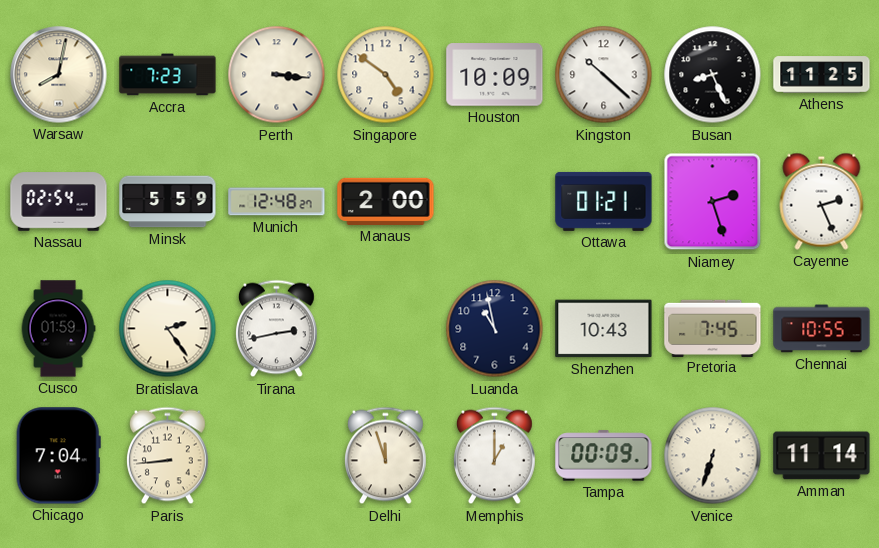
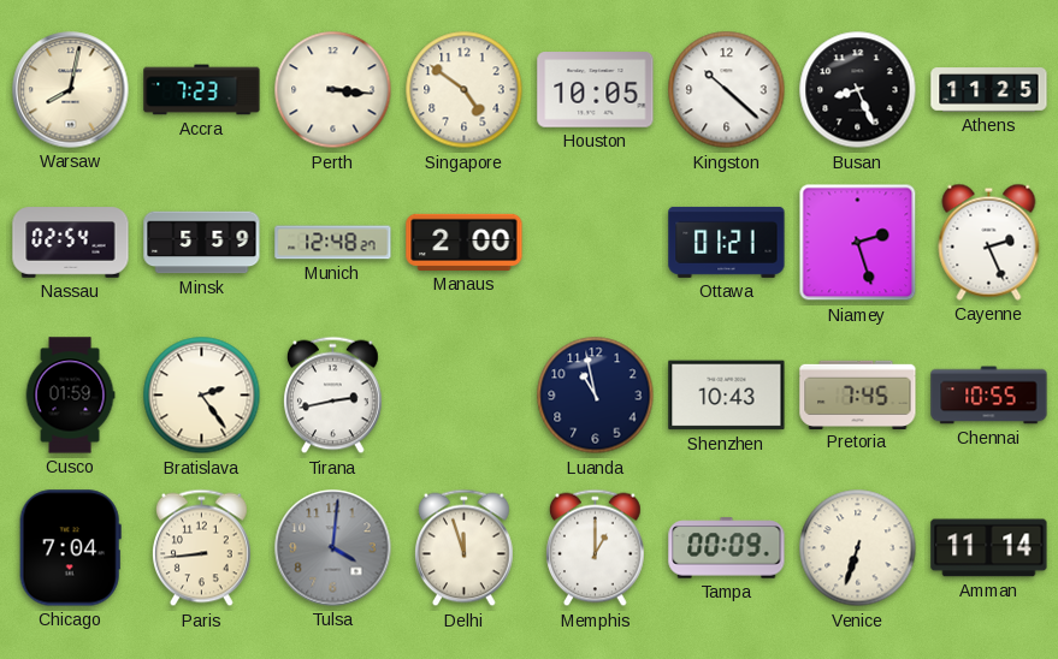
Houston: 10:09 -> 10:05 (596, 90)
Tulsa: none -> 4:01 (333, 548)
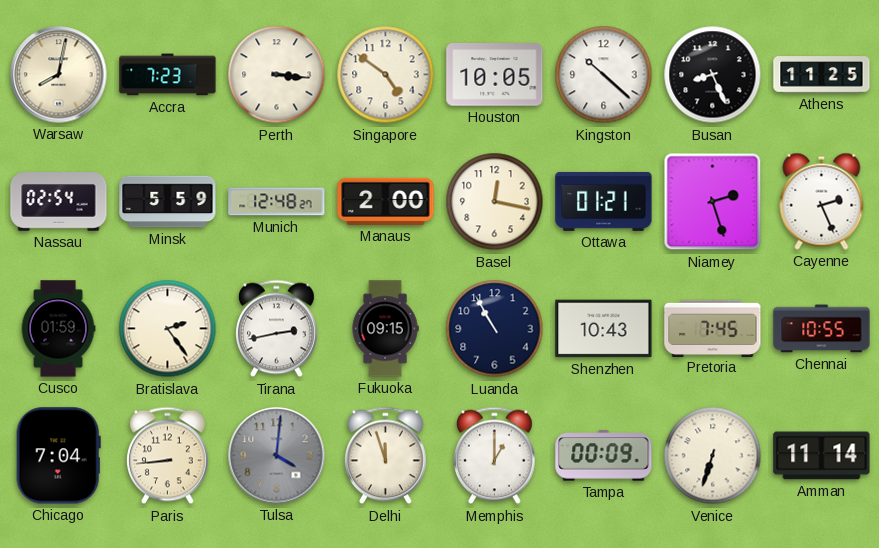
Basel: none -> 12:17 (495, 202)
Fukuoka: none -> 09:15 (385, 329)
Luanda: 10:58 -> 10:55 (495, 329)
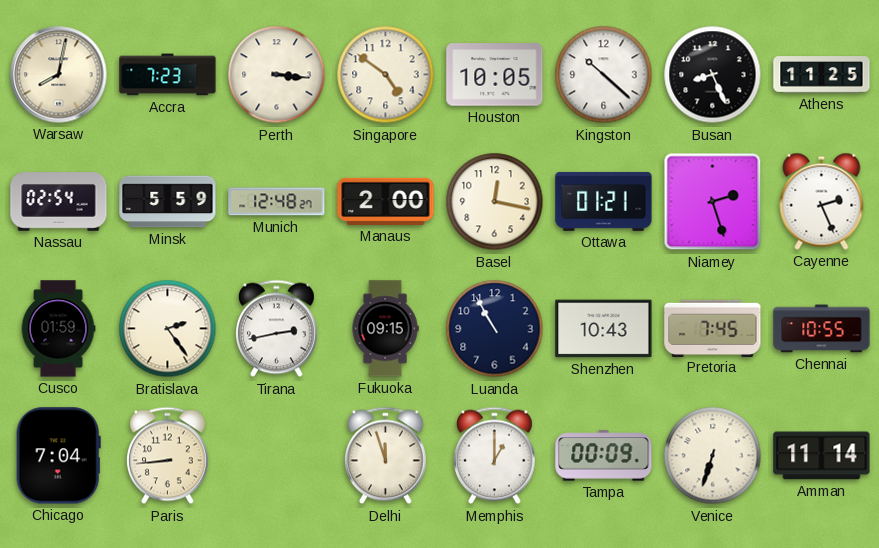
Tulsa: 4:01 -> none (277, 456)
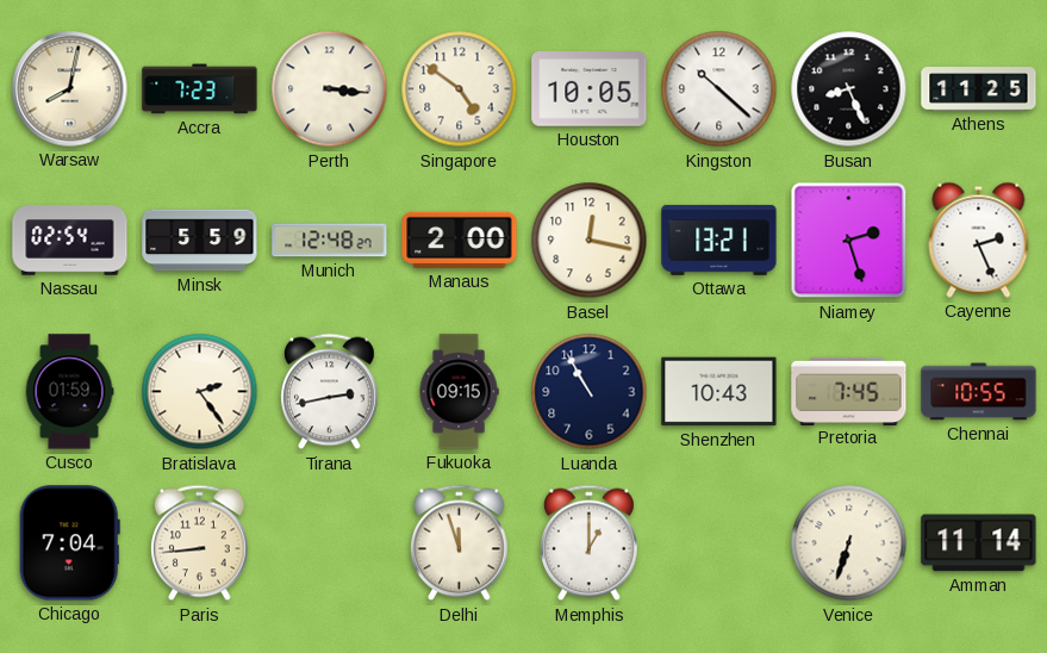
Ottawa: 01:21 -> 13:21 (719, 240)
Tampa: 00:09 -> none (604, 456)
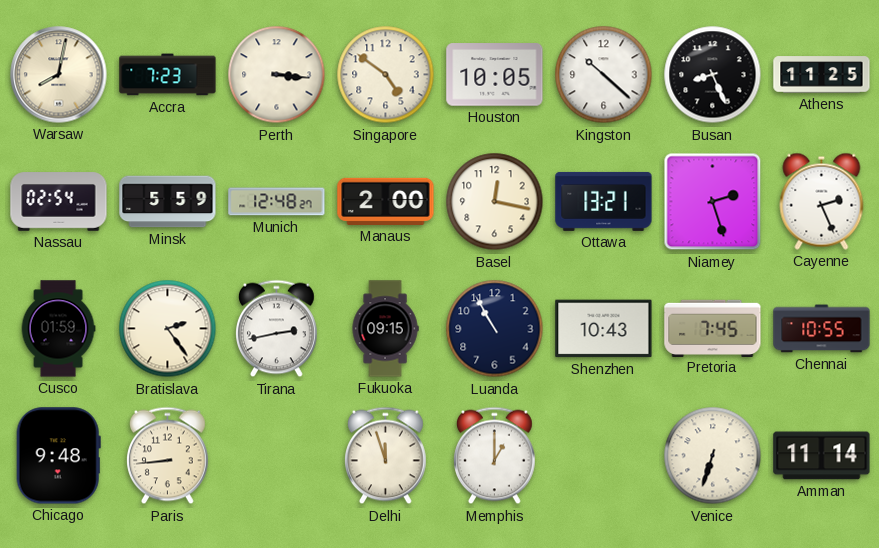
Chicago: 7:04 -> 9:48 (58, 456)
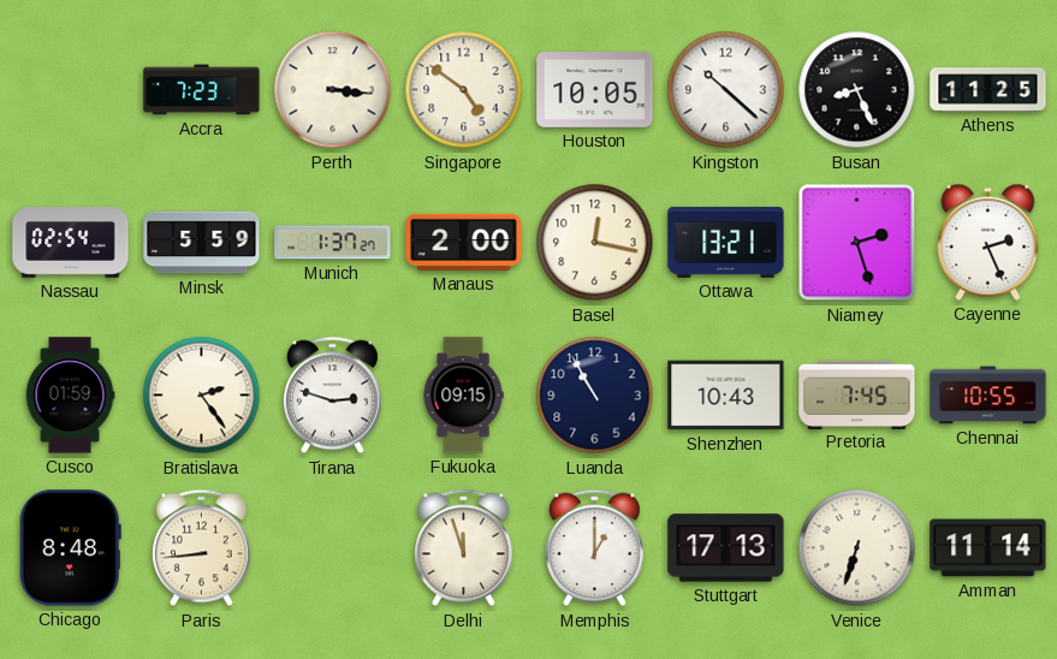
Warsaw: 8:02 -> none (59, 75)
Munich: 12:48 -> 1:37 (333, 243)
Tirana: 2:43 -> 2:48 (333, 396)
Chicago: 9:48 -> 8:48 (70, 548)
Stuttgart: none -> 17:13 (726, 548)
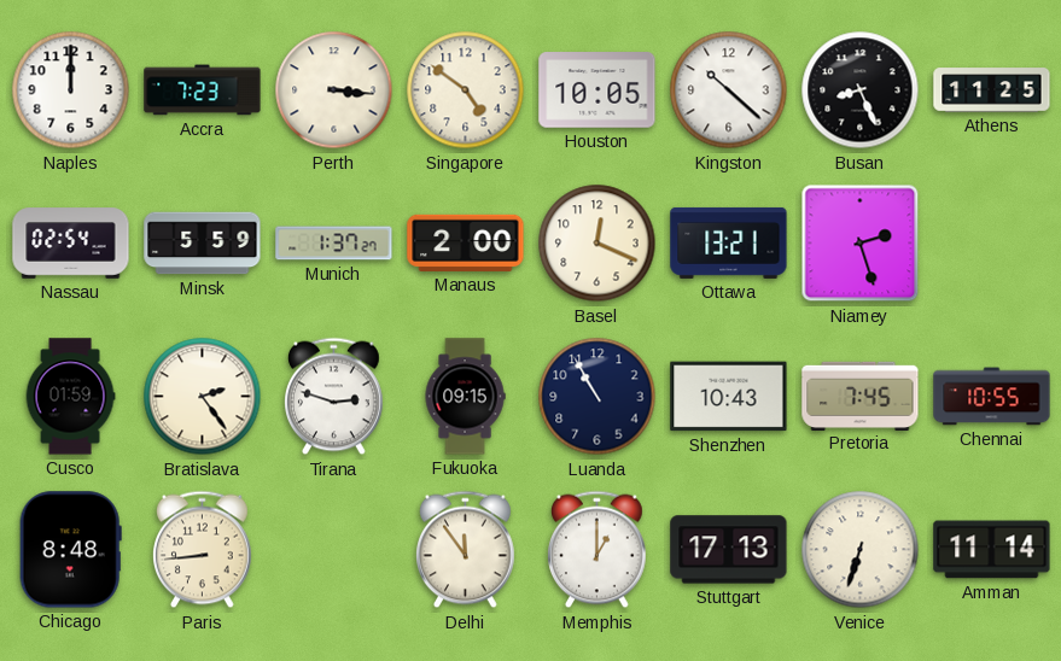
Naples: none -> 12:00 (71, 90)
Basel: 12:17 -> 12:19 (597, 244)
Cayenne: 2:26 -> none (988, 242)
Delhi: 11:57 -> 11:54 (466, 550)
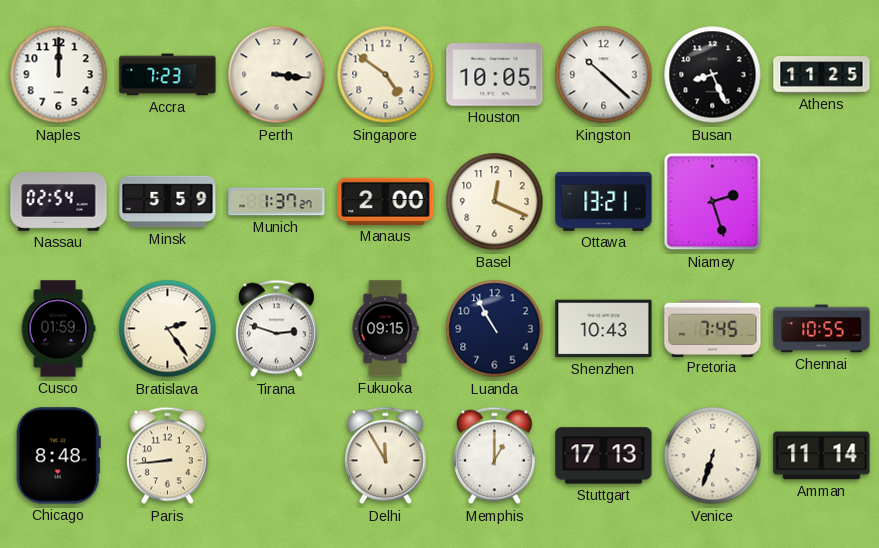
Delhi: 11:54 -> 11:55 (386, 456)
